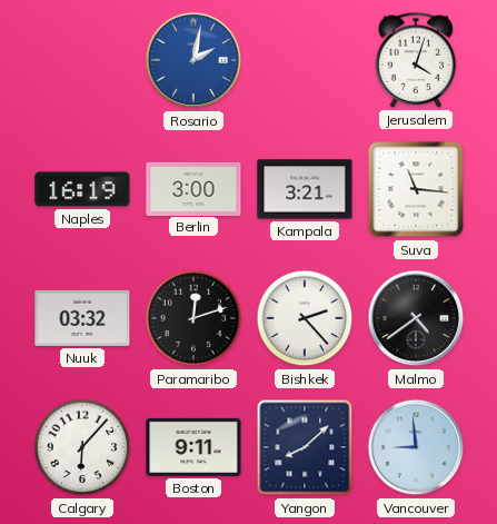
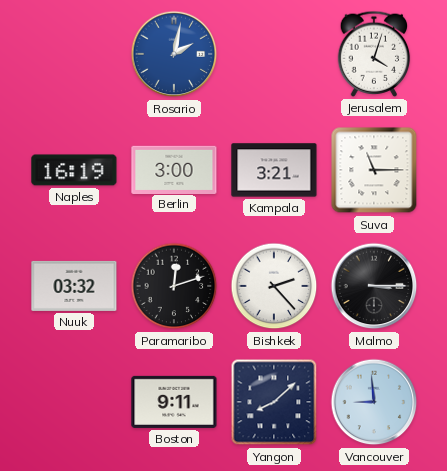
Suva: 11:16 -> 11:15 (374, 170)
Malmo: 4:39 -> 3:15 (374, 286)
Calgary: 6:07 -> none (82, 447)
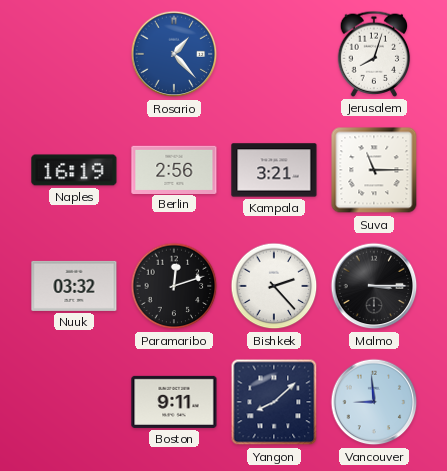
Rosario: 2:02 -> 1:23 (174, 54)
Jerusalem: 4:03 -> 8:03 (374, 54)
Berlin: 3:00 -> 2:56 (174, 169)
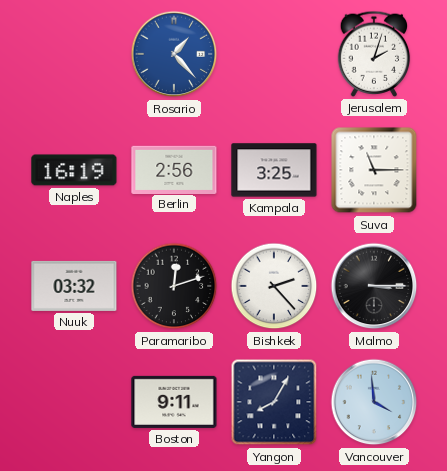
Jerusalem: 8:03 -> 2:03 (374, 54)
Kampala: 3:21 -> 3:25 (274, 170)
Yangon: 8:08 -> 8:05 (274, 402)
Vancouver: 8:59 -> 3:59 (374, 402)
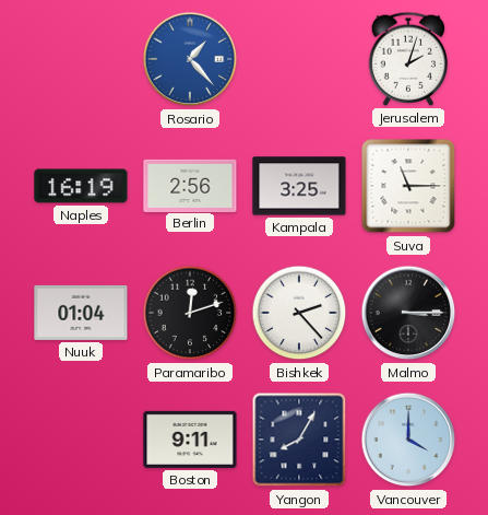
Nuuk: 03:32 -> 01:04 (81, 313)
Vancouver: 3:59 -> 4:00 (408, 440)
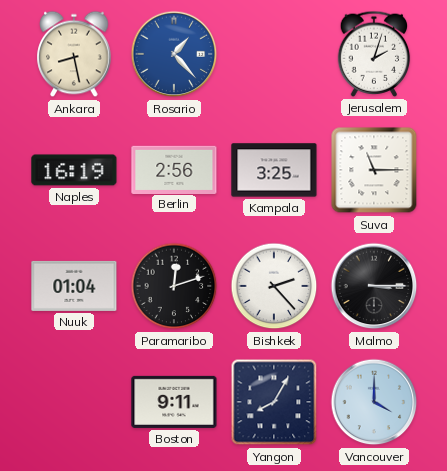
Ankara: none -> 8:28 (74, 54)
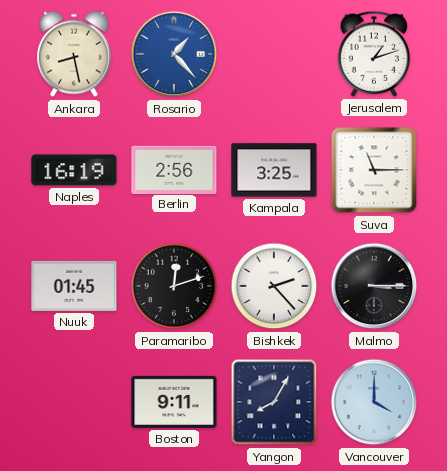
Jerusalem: 2:03 -> 1:12 (374, 54)
Nuuk: 01:04 -> 01:45 (74, 286)
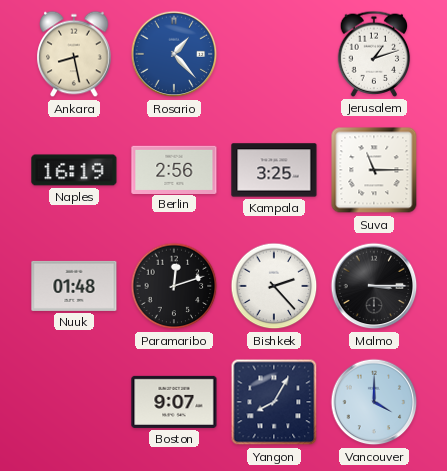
Nuuk: 01:45 -> 01:48 (74, 286)
Boston: 9:11 -> 9:07 (174, 402)
